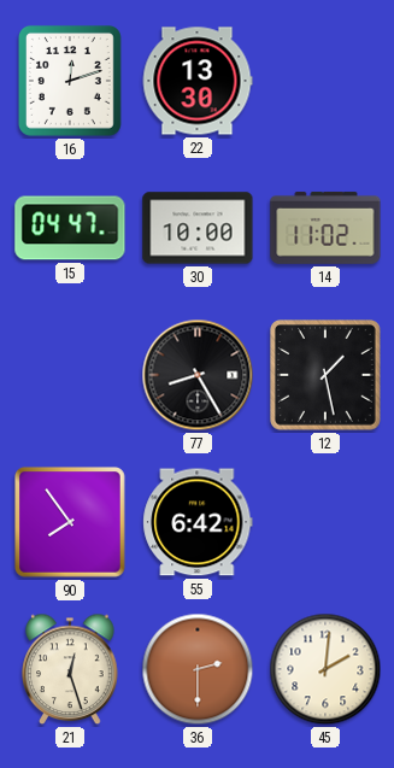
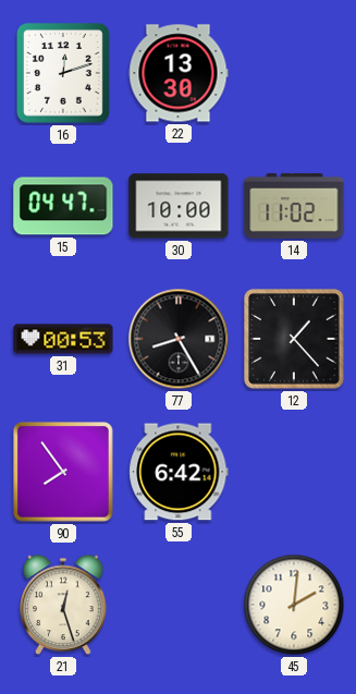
31: none -> 00:53 (63, 339)
12: 1:28 -> 1:23 (295, 340)
36: 2:30 -> none (198, 669)
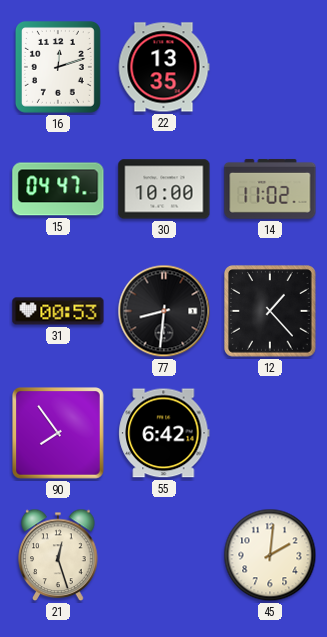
22: 13:30 -> 13:35 (164, 67)
77: 8:25 -> 8:31 (164, 311)
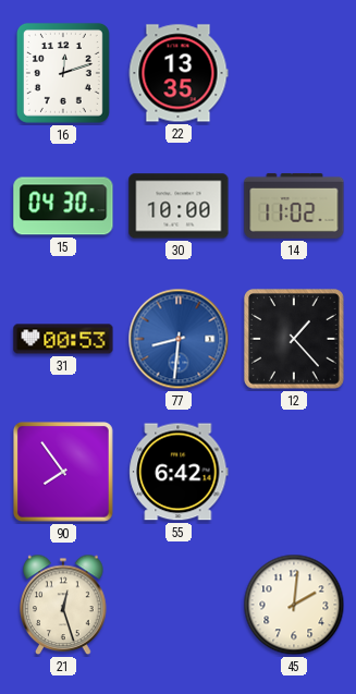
15: 04:47 -> 04:30 (63, 206)
77 dial: black -> blue (179, 339)
